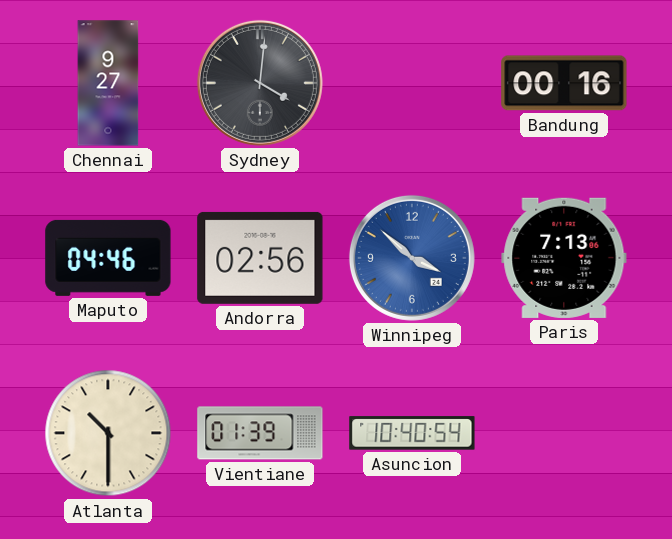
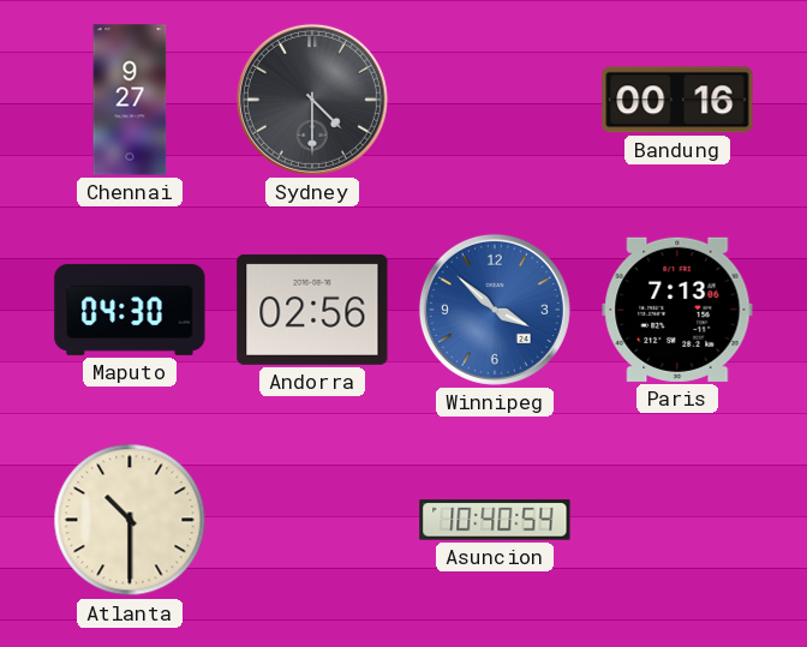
Sydney: 4:01 -> 4:30 (312, 100)
Maputo: 04:46 -> 04:30 (130, 310)
Vientiane: 01:39 -> none (260, 433)
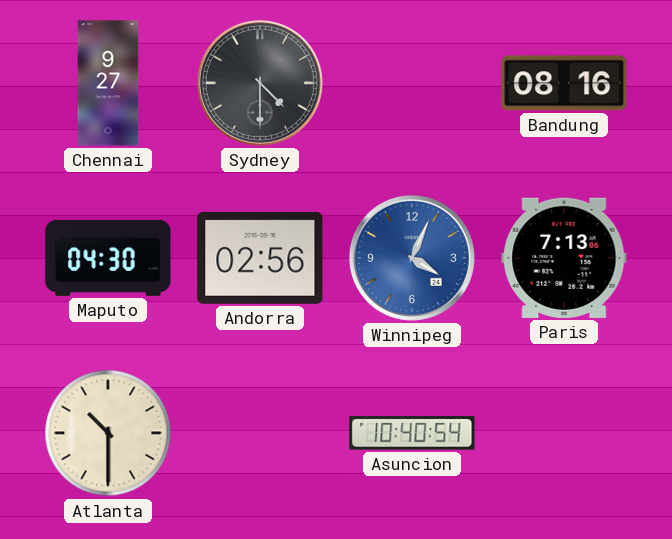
Bandung: 00:16 -> 08:16 (564, 83)
Winnipeg: 3:52 -> 4:04 (412, 258)
